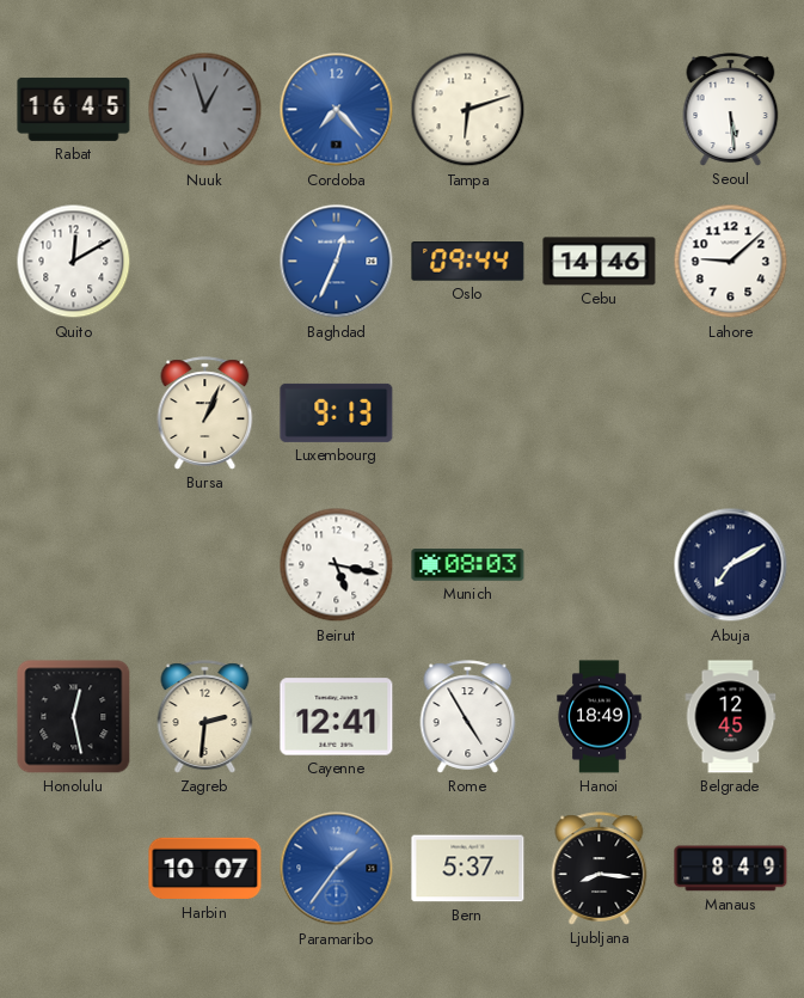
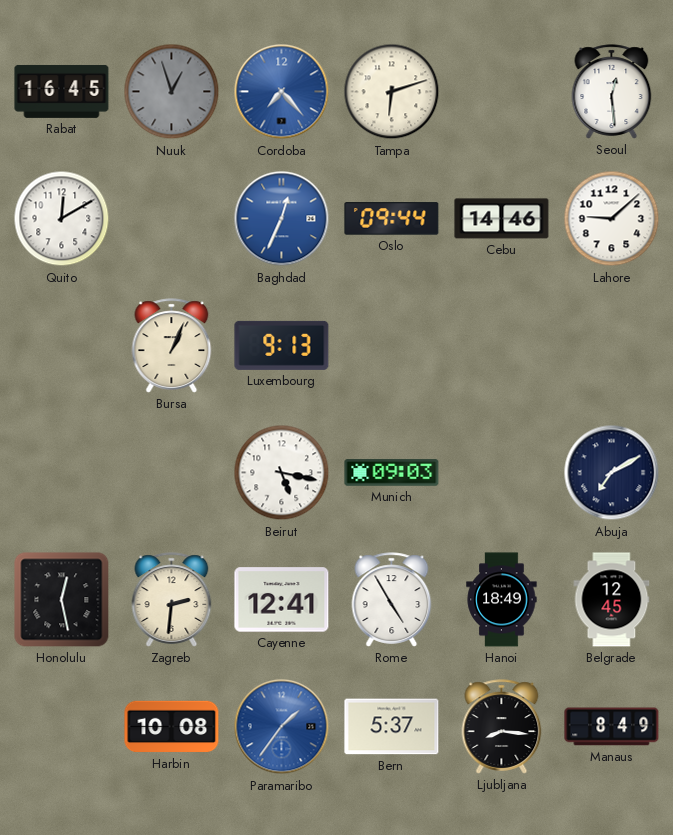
Seoul: 5:29 -> 12:29 (612, 92)
Munich: 08:03 -> 09:03 (392, 473)
Harbin: 10:07 -> 10:08 (172, 727)
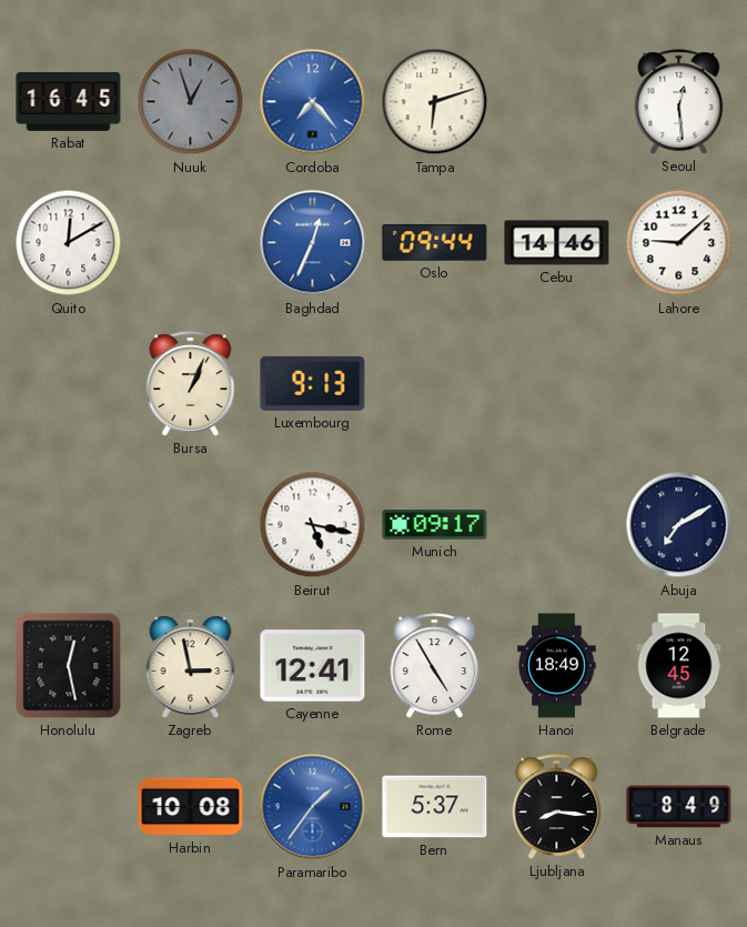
Munich: 09:03 -> 09:17 (435, 525)
Zagreb: 2:31 -> 2:58 (191, 666)
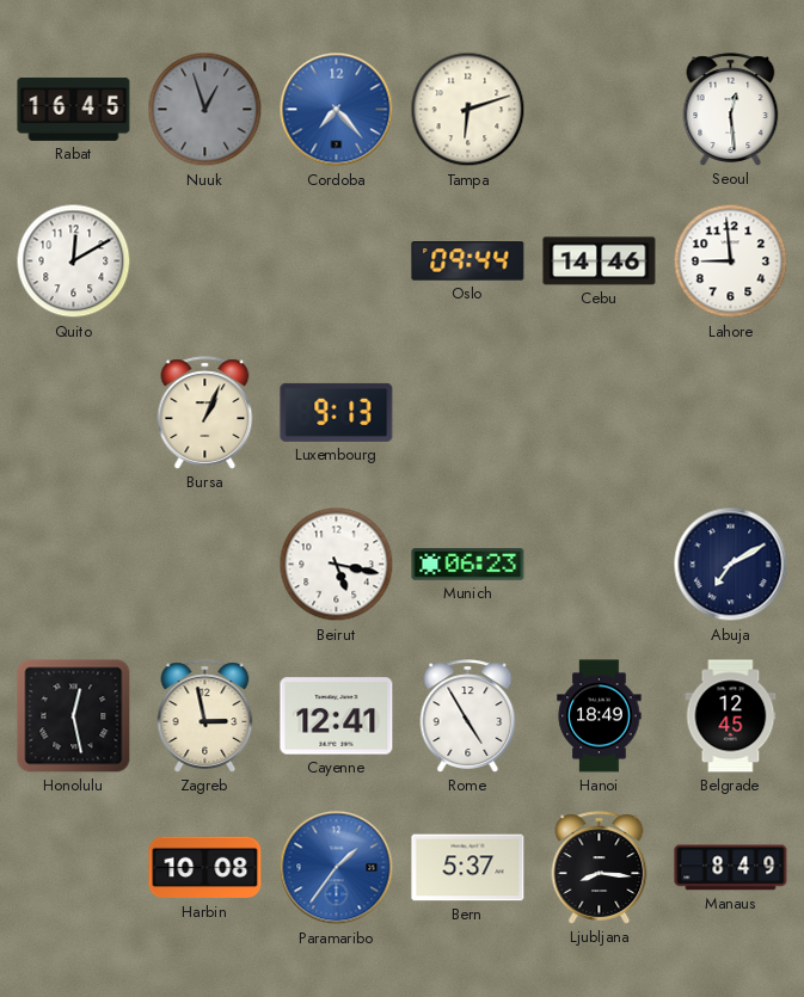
Baghdad: 12:34 -> none (313, 243)
Lahore: 9:08 -> 8:59 (731, 261)
Munich: 09:17 -> 06:23 (468, 565)
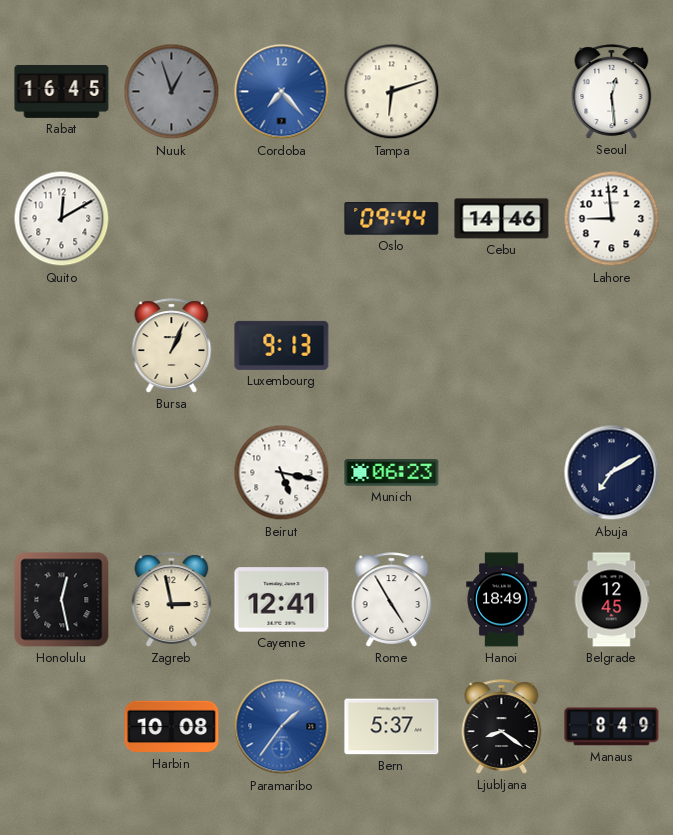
Ljubljana: 8:16 -> 8:21 (502, 727)
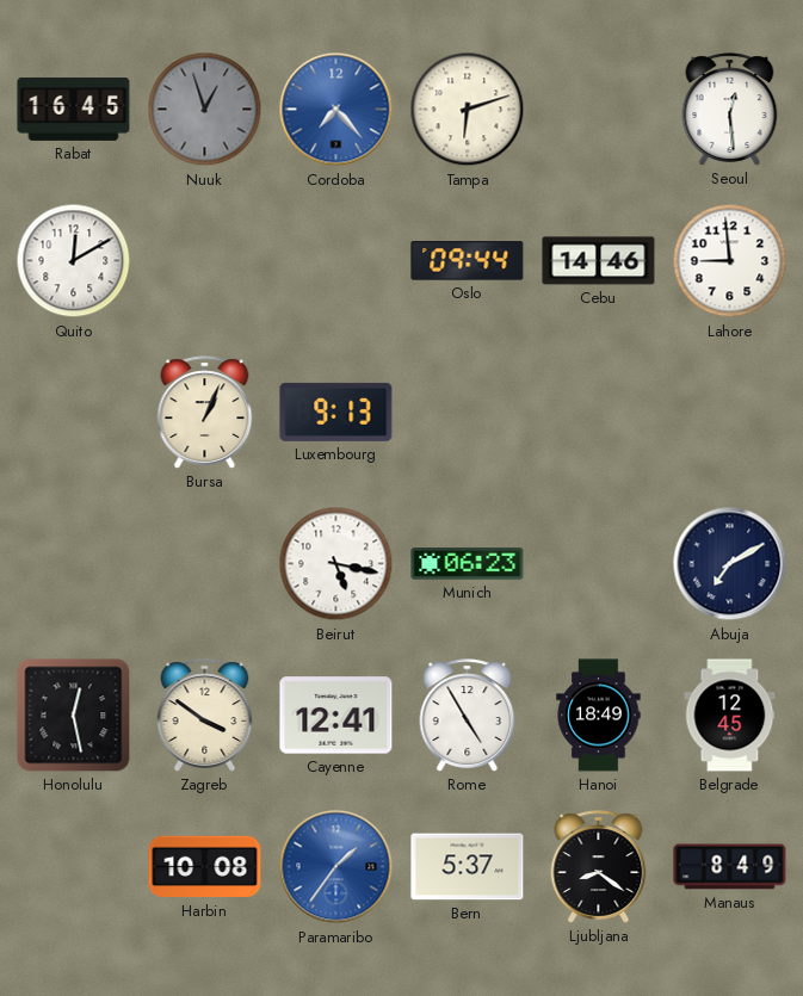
Zagreb: 2:58 -> 3:51 (205, 716)
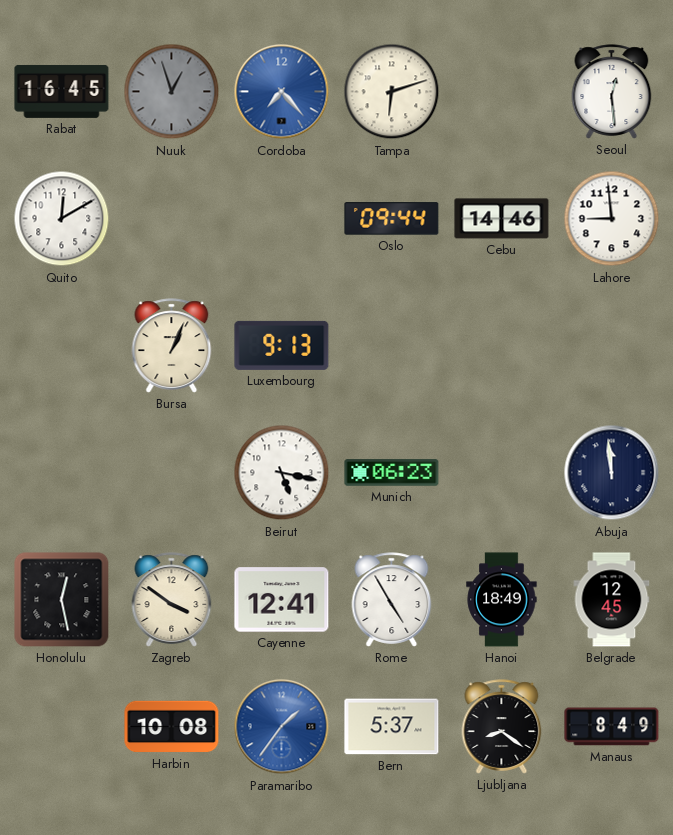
Abuja: 7:10 -> 11:59 (612, 473)
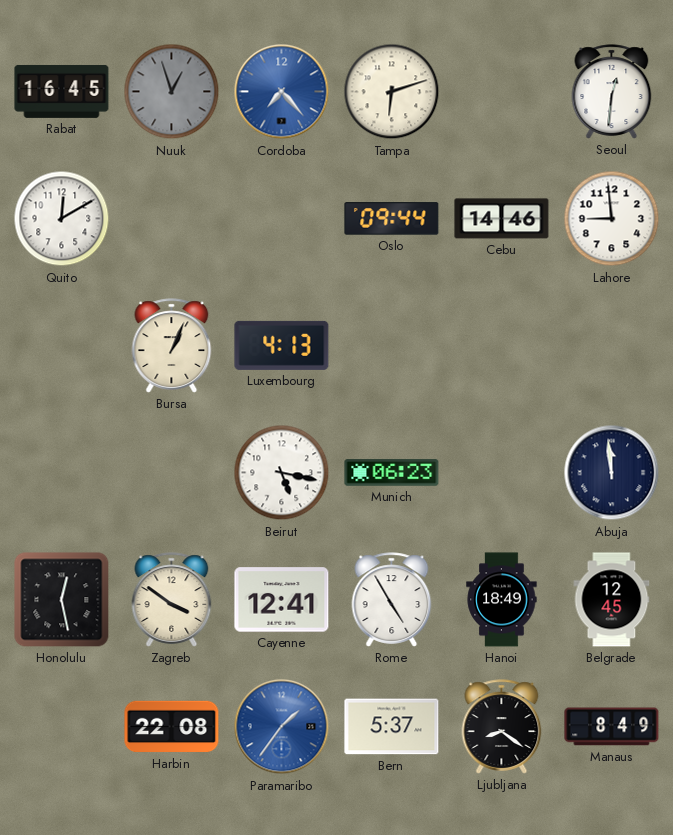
Seoul: 12:29 -> 12:31 (612, 92)
Luxembourg: 9:13 -> 4:13 (282, 345)
Harbin: 10:08 -> 22:08 (172, 727)
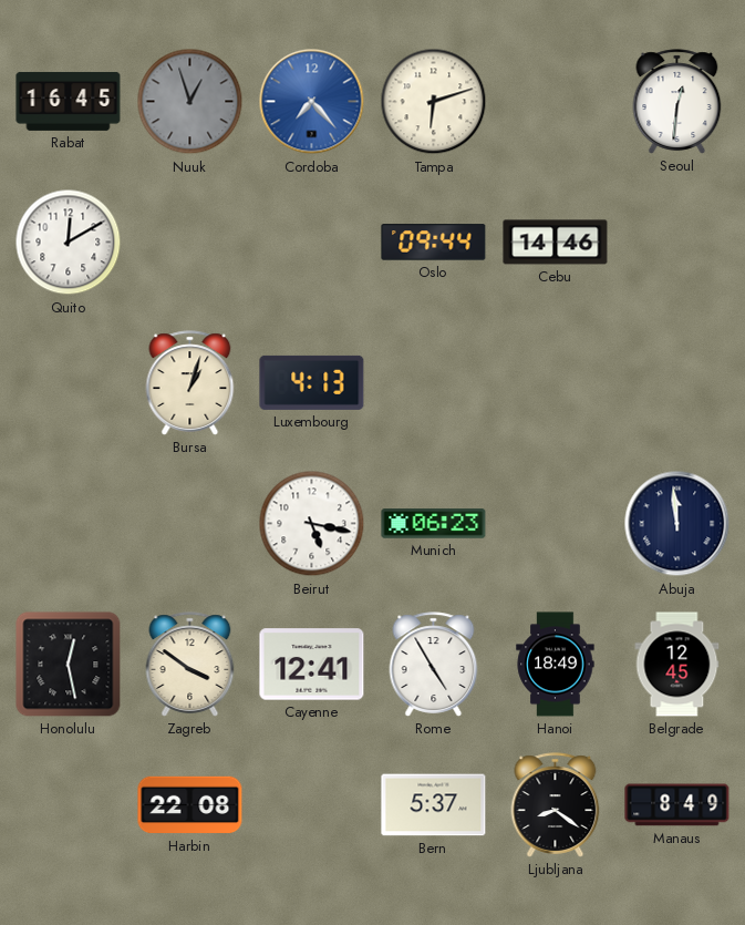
Lahore: 8:59 -> none (612, 219)
Bursa: 1:04 -> 1:03 (190, 383)
Paramaribo: 1:36 -> none (282, 727)
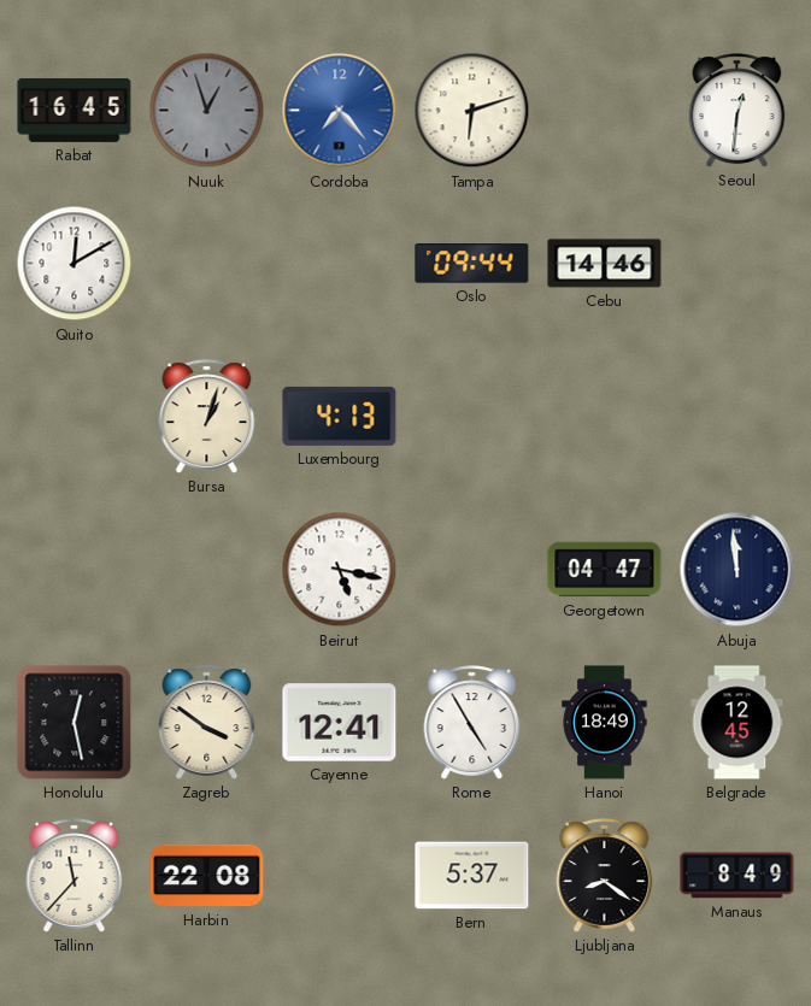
Munich: 06:23 -> none (434, 524)
Georgetown: none -> 04:47 (605, 570)
Tallinn: none -> 11:37 (75, 876)
